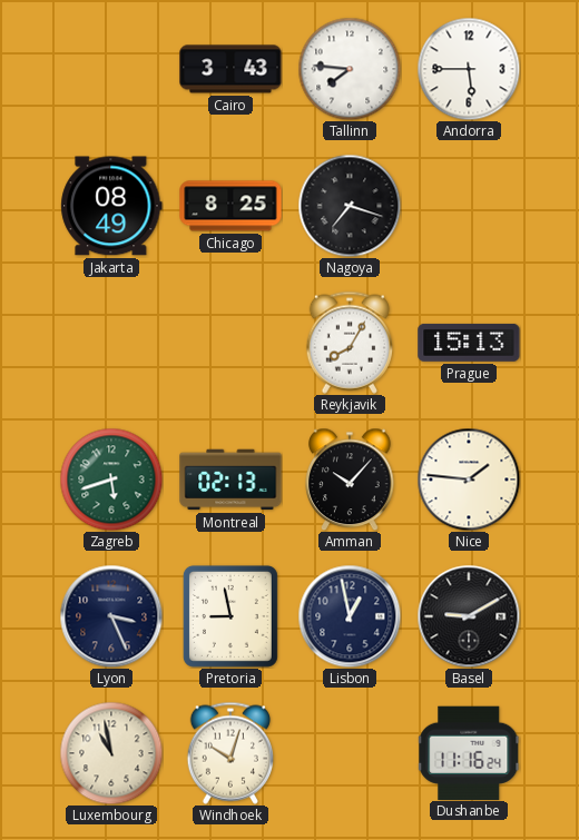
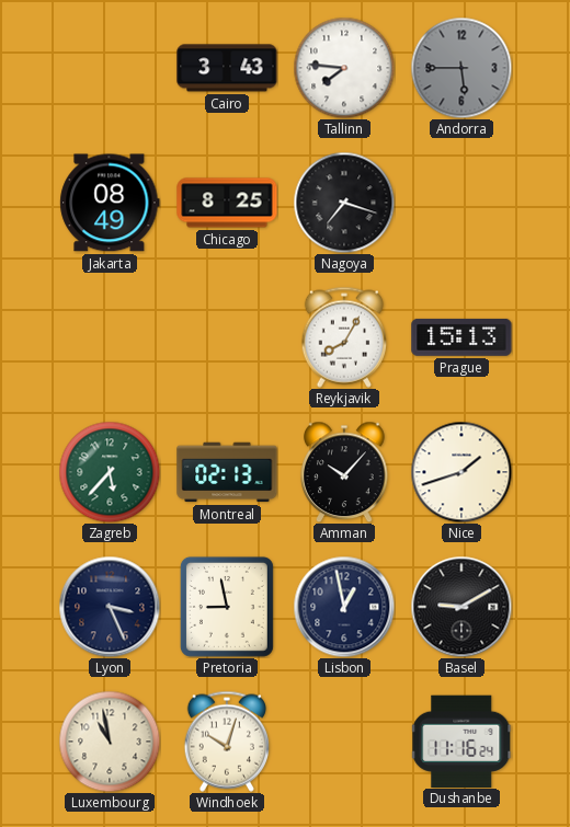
Andorra dial: white -> grey (461, 68)
Zagreb: 5:42 -> 5:37 (110, 472)
Nice: 1:46 -> 1:42 (461, 472)
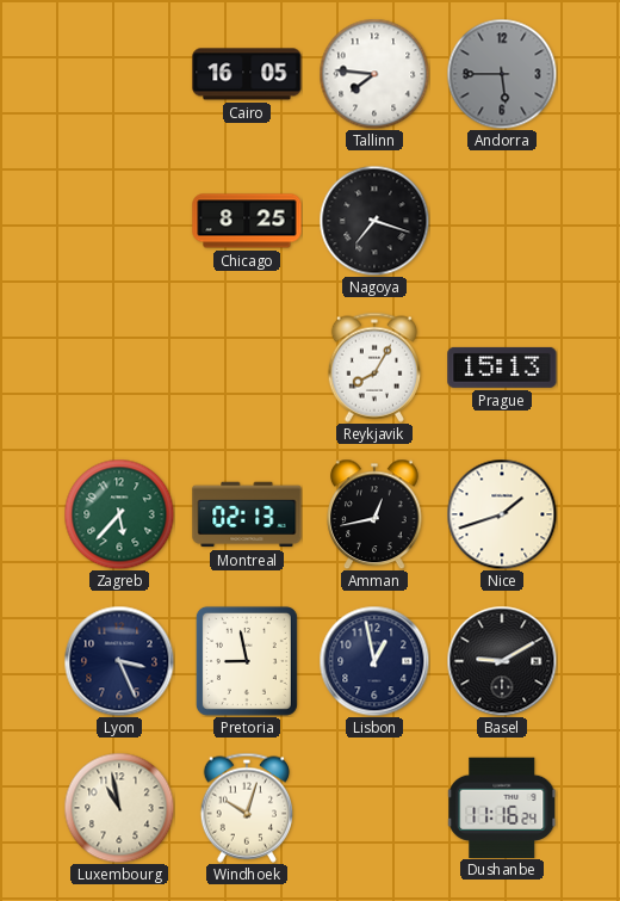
Cairo: 3:43 -> 16:05 (247, 74)
Jakarta: 08:49 -> none (110, 203)
Amman: 10:07 -> 12:43 (374, 514)
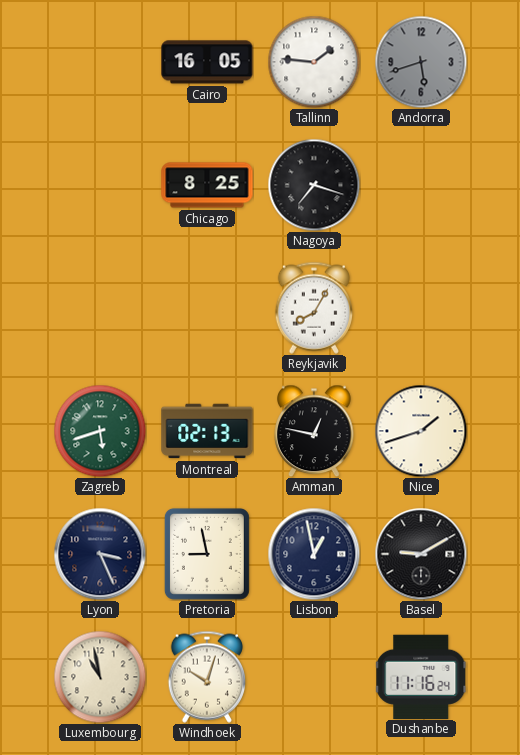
Tallinn: 7:46 -> 1:46 (314, 62)
Andorra: 5:45 -> 5:42 (421, 62)
Prague: 15:13 -> none (502, 368)
Zagreb: 5:37 -> 5:42 (100, 431)
Amman: 12:43 -> 12:47 (314, 431)
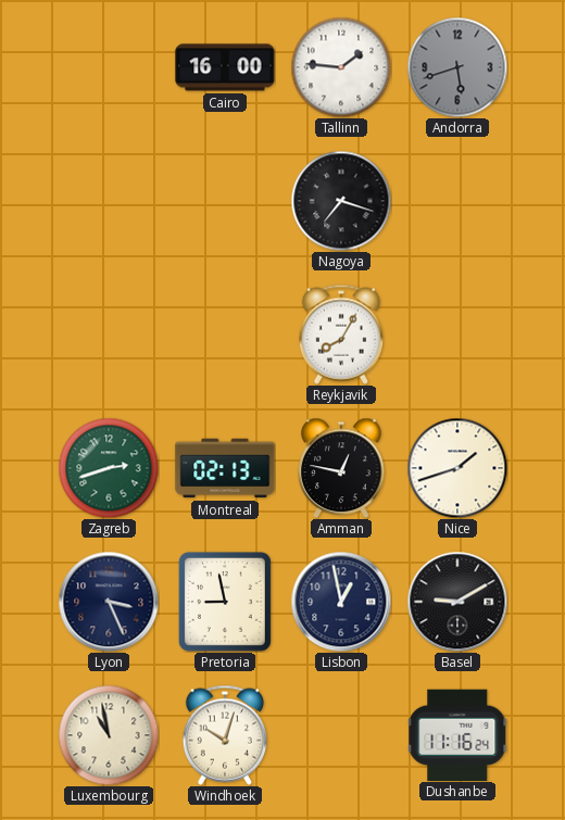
Cairo: 16:05 -> 16:00 (225, 67)
Chicago: 8:25 -> none (207, 185)
Zagreb: 5:42 -> 2:42 (109, 468)
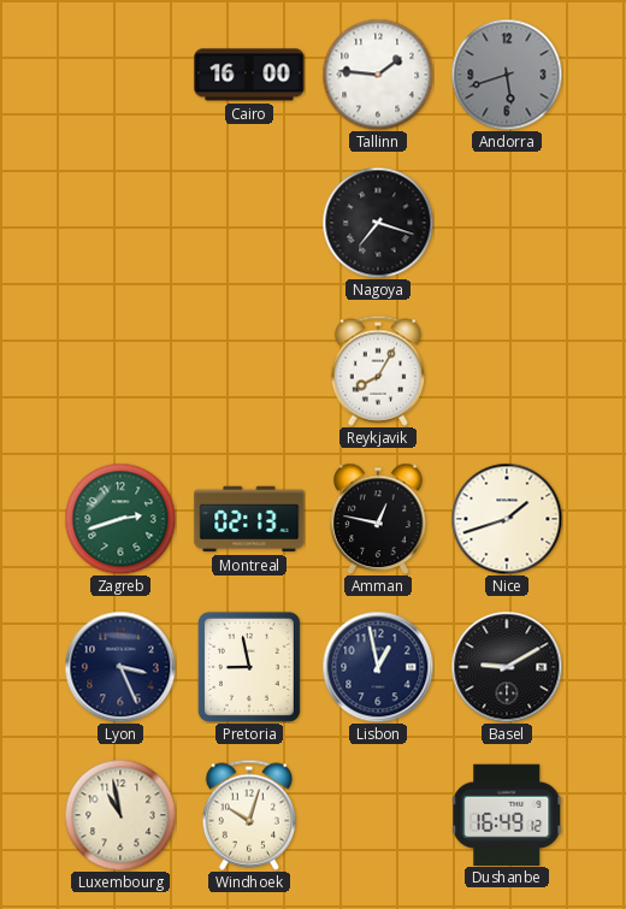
Dushanbe: 11:16 -> 16:49 (507, 814)
